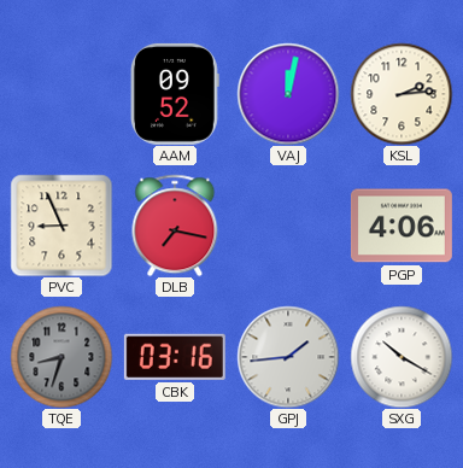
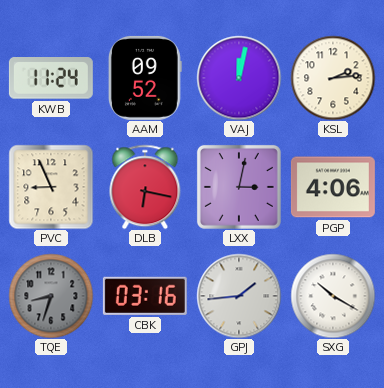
KWB: none -> 11:24 (51, 78)
DLB: 7:17 -> 6:17 (145, 187)
LXX: none -> 3:02 (239, 187)
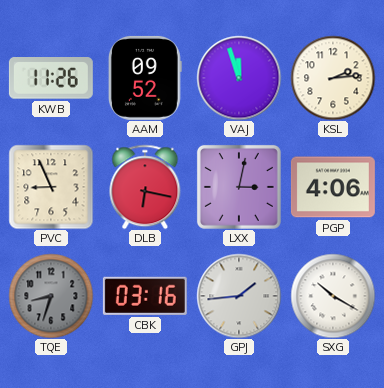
KWB: 11:24 -> 11:26 (51, 78)
VAJ: 12:02 -> 11:57 (239, 78)
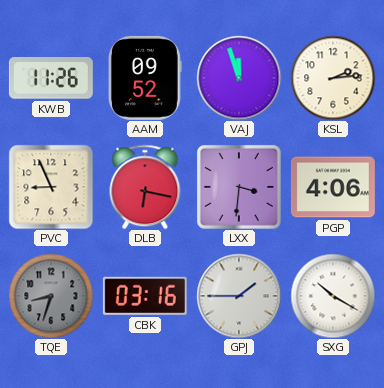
LXX: 3:02 -> 3:31 (239, 187)
GPJ: 1:44 -> 1:45 (239, 296)
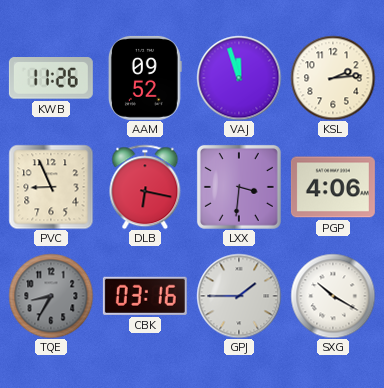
TQE: 8:33 -> 8:35 (51, 296)
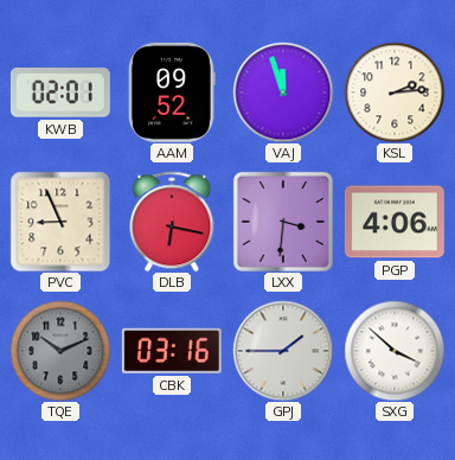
KWB: 11:26 -> 02:01 (60, 92)
TQE: 8:35 -> 10:11 (60, 351)
SXG: 10:20 -> 3:52 (395, 351)
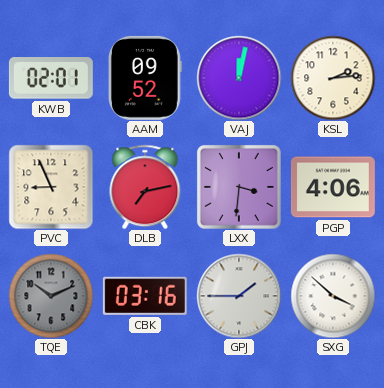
VAJ: 11:57 -> 12:02 (239, 78)
DLB: 6:17 -> 7:13 (145, 187)
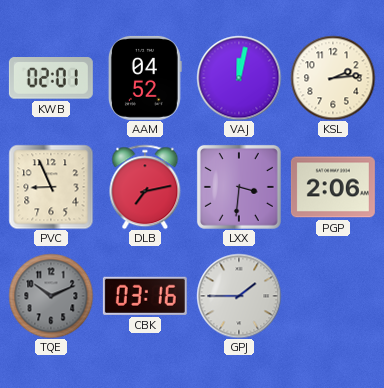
AAM: 09:52 -> 04:52 (145, 78)
PGP: 4:06 -> 2:06 (333, 187)
SXG: 3:52 -> none (333, 296)
